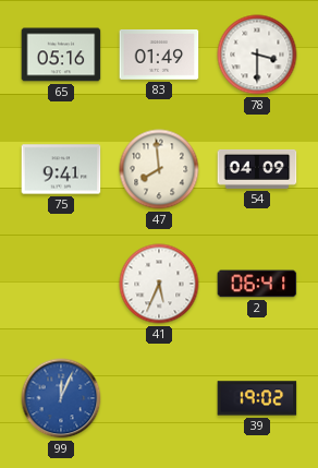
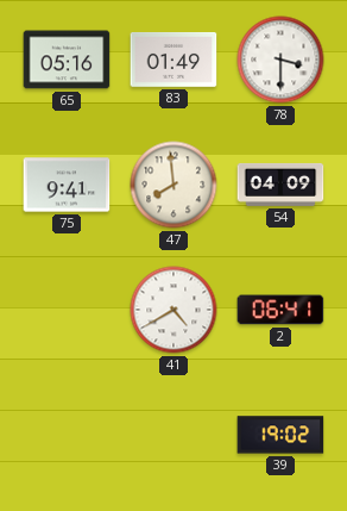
41: 5:34 -> 4:40 (173, 310)
99: 12:04 -> none (61, 398)
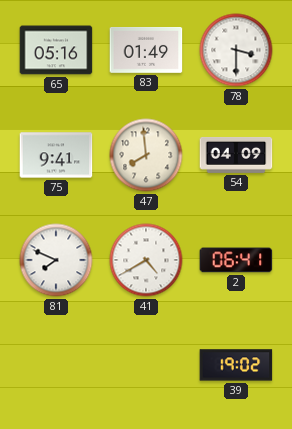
81: none -> 7:49 (56, 260)
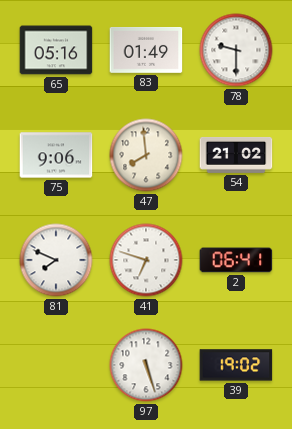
78: 3:30 -> 9:30 (236, 50)
75: 9:41 -> 9:06 (56, 155)
54: 04:09 -> 21:02 (236, 155)
41: 4:40 -> 6:48 (146, 260)
97: none -> 5:27 (146, 365)
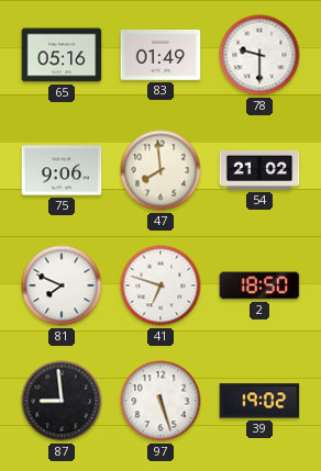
2: 06:41 -> 18:50 (259, 285)
87: none -> 8:59 (62, 401)
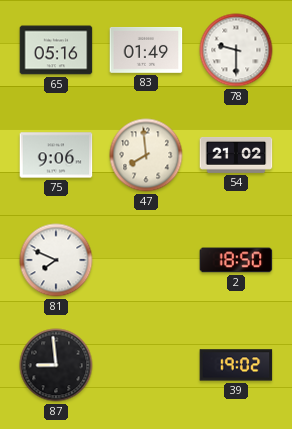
41: 6:48 -> none (160, 285)
97: 5:27 -> none (160, 401)
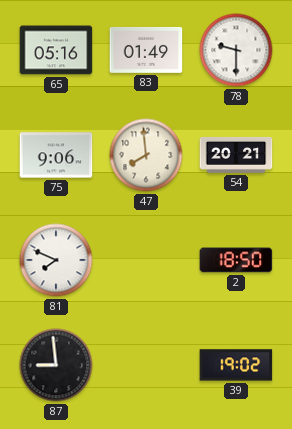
54: 21:02 -> 20:21 (236, 155)
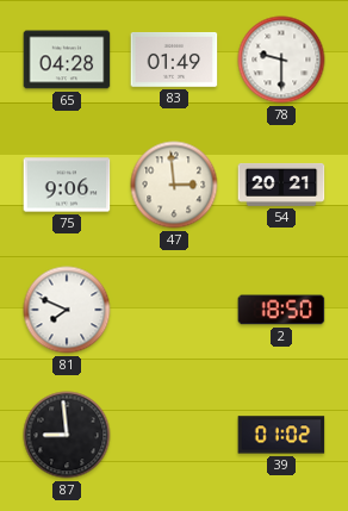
65: 05:16 -> 04:28 (67, 60)
47: 7:59 -> 2:59 (174, 185)
39: 19:02 -> 01:02 (281, 435)
